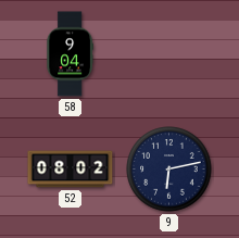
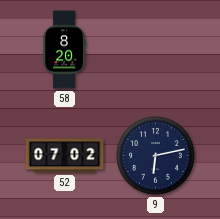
58: 9:04 -> 8:20 (64, 50)
52: 08:02 -> 07:02 (65, 156)
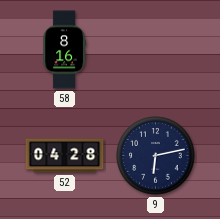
58: 8:20 -> 8:16 (64, 50)
52: 07:02 -> 04:28 (65, 156)
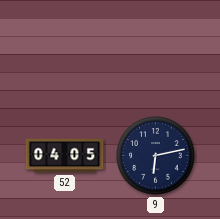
58: 8:16 -> none (64, 50)
52: 04:28 -> 04:05 (65, 156)
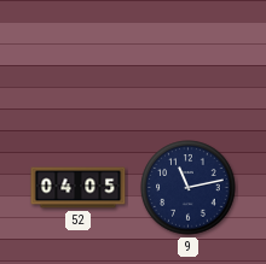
9: 6:13 -> 11:13 (189, 188)
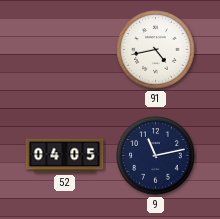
91: none -> 4:43 (156, 50)
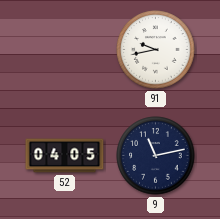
91: 4:43 -> 9:43 (156, 50)
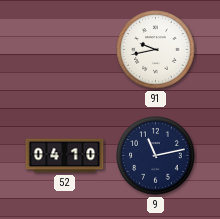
52: 04:05 -> 04:10 (65, 156)
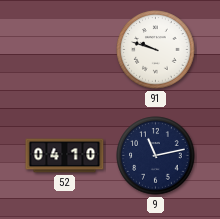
91: 9:43 -> 9:48 (156, 50)
